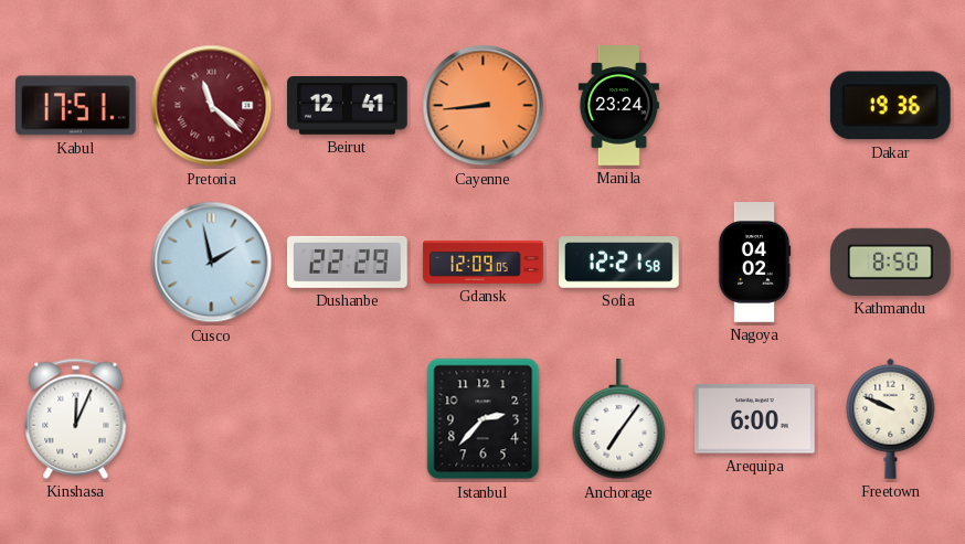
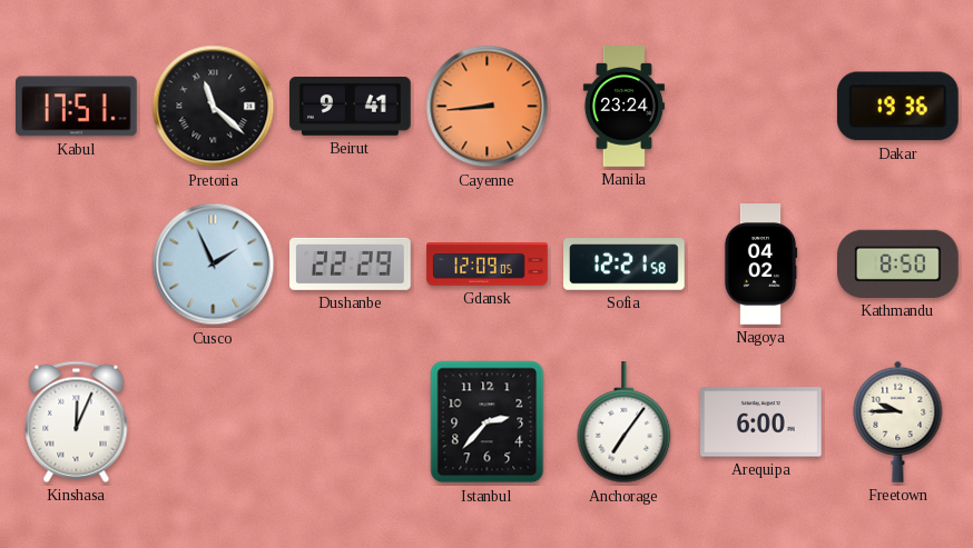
Pretoria dial: burgundy -> black (214, 107)
Beirut: 12:41 -> 9:41 (351, 107)
Cusco: 1:58 -> 1:56 (214, 265)
Freetown: 9:49 -> 9:45 (898, 421)
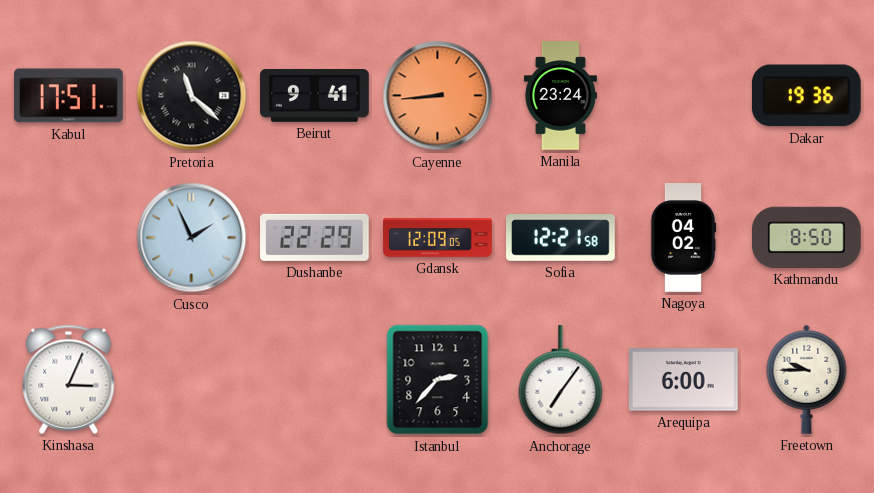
Kinshasa: 12:04 -> 3:04 (69, 379)
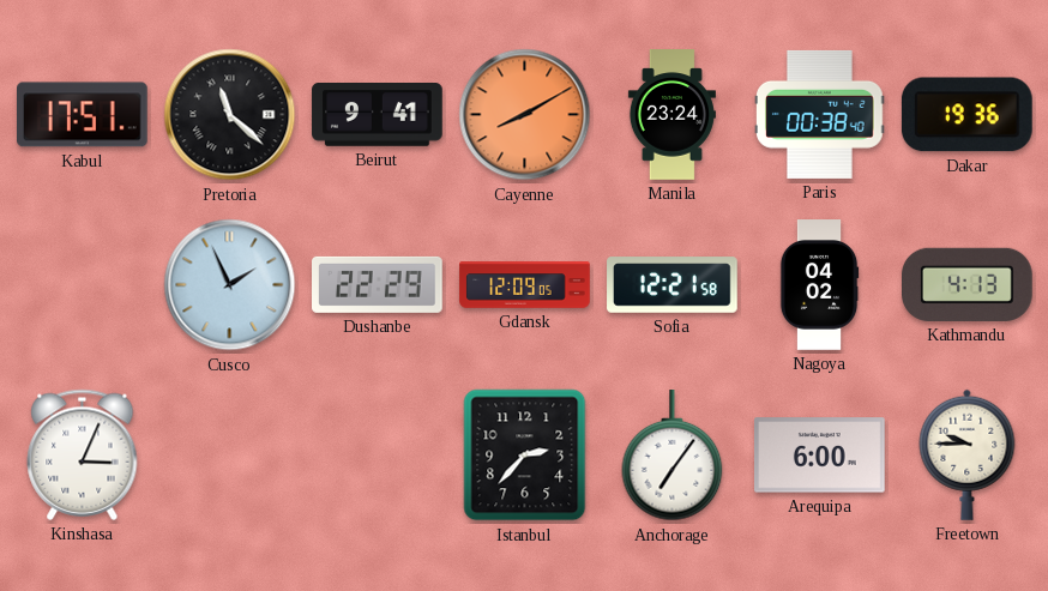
Cayenne: 8:44 -> 8:10 (525, 115)
Paris: none -> 00:38 (820, 114)
Kathmandu: 8:50 -> 4:13 (968, 284)
